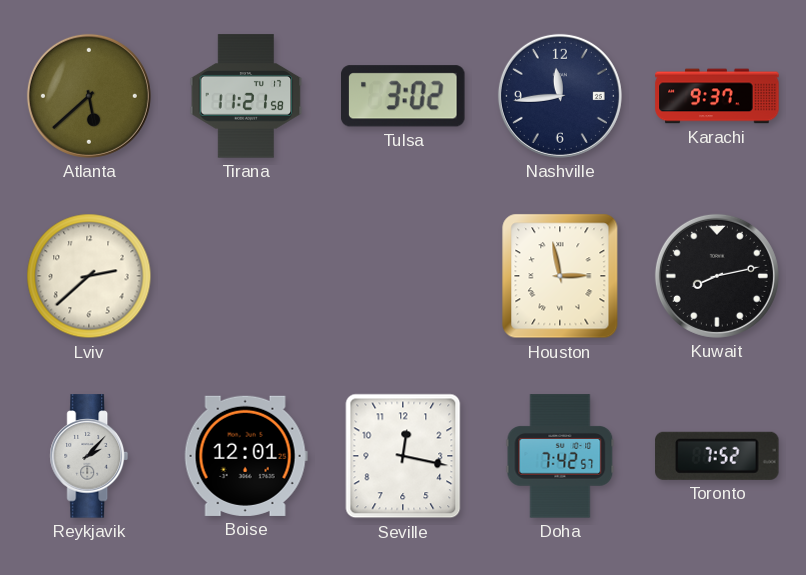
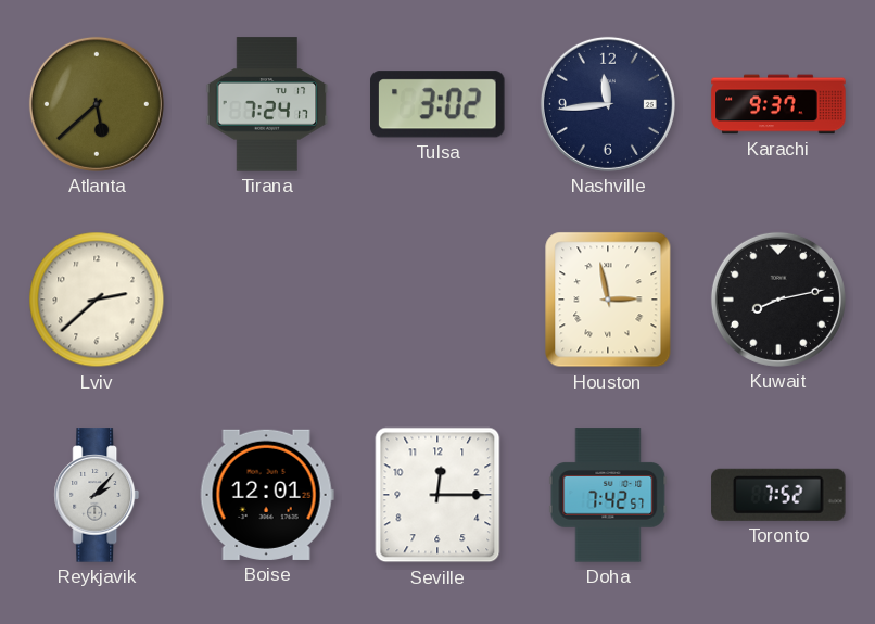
Tirana: 11:21 -> 7:24 (267, 104)
Seville: 12:17 -> 12:15 (437, 495)
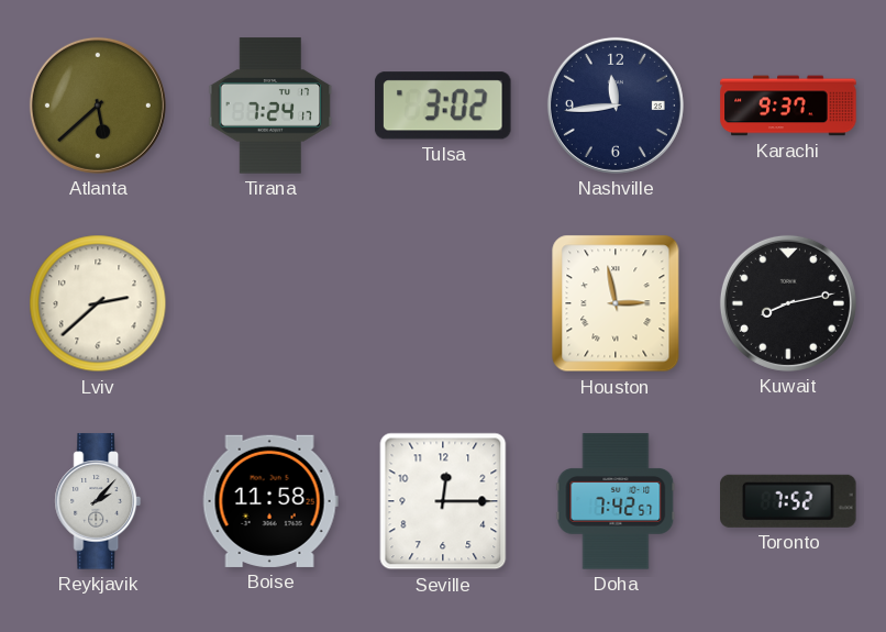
Boise: 12:01 -> 11:58 (270, 501)
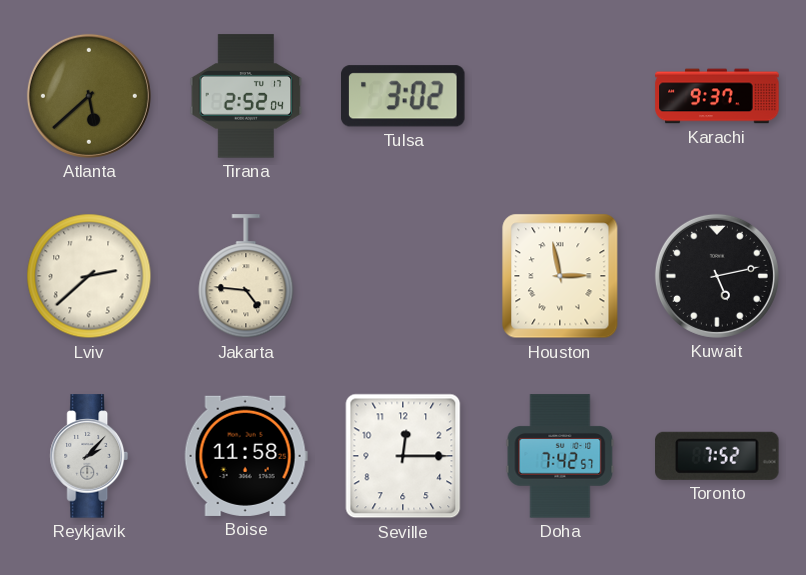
Tirana: 7:24 -> 2:52 (246, 96)
Nashville: 11:44 -> none (616, 106)
Jakarta: none -> 4:46 (246, 277)
Kuwait: 8:13 -> 5:13 (717, 276)
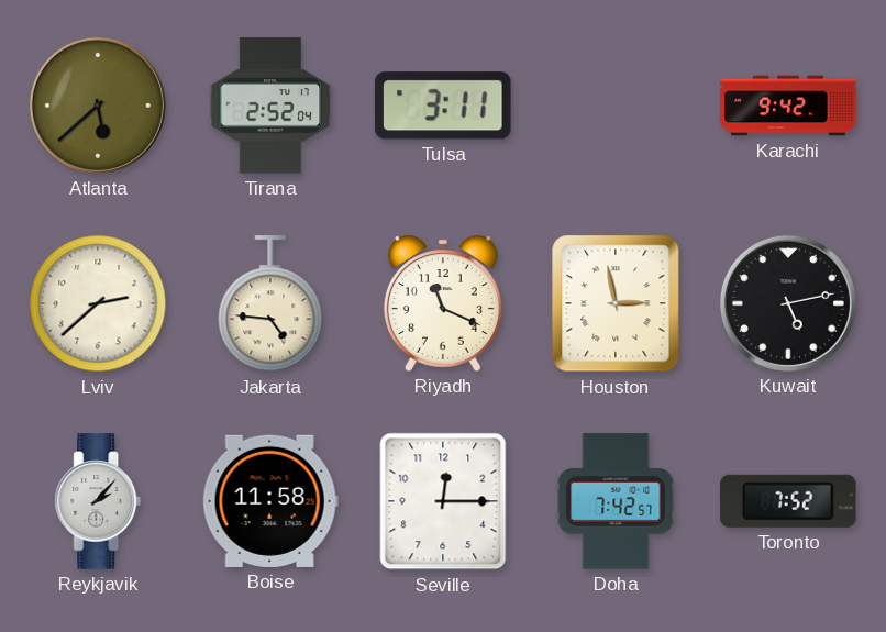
Tulsa: 3:02 -> 3:11 (444, 106)
Karachi: 9:37 -> 9:42 (788, 106)
Riyadh: none -> 11:19 (443, 303)
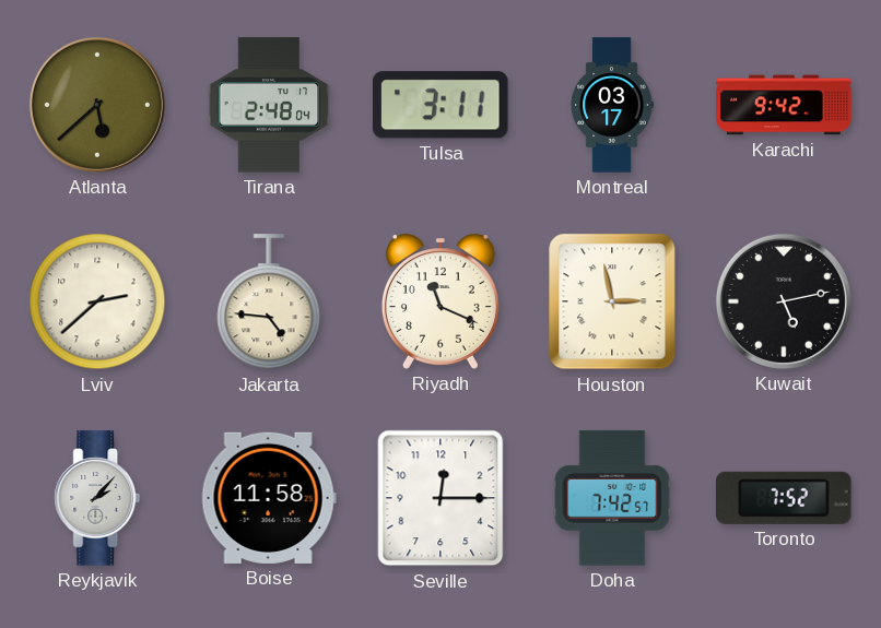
Tirana: 2:52 -> 2:48 (269, 105)
Montreal: none -> 03:17 (612, 105)
